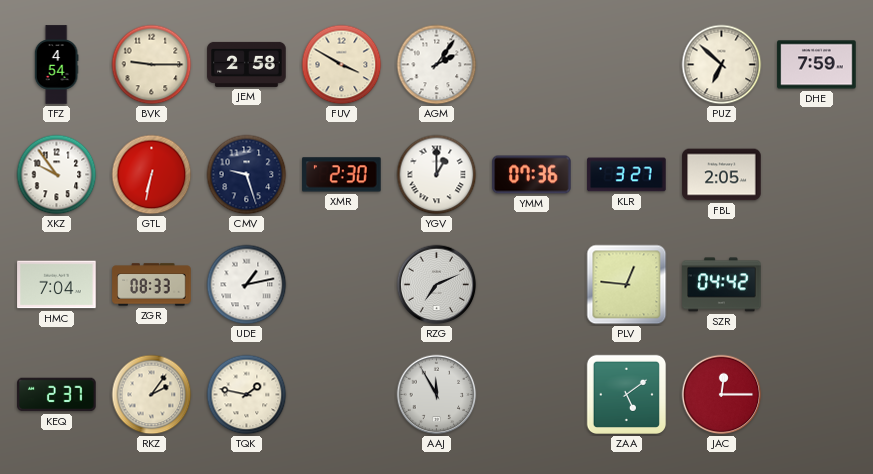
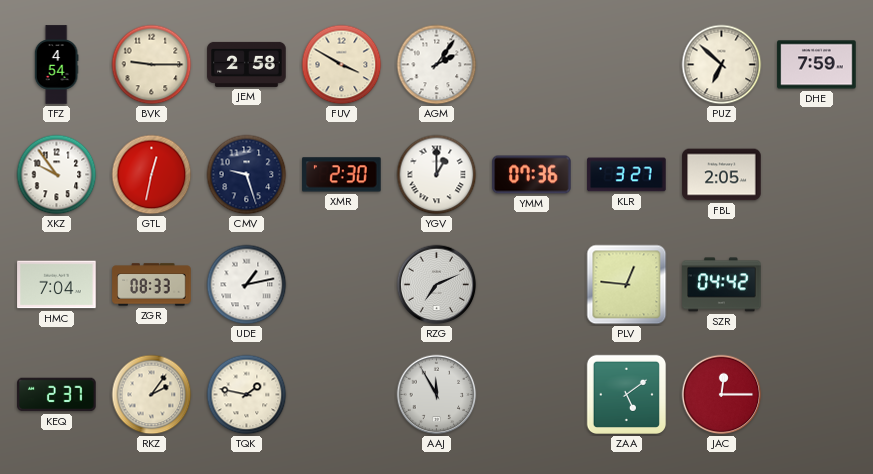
GTL: 6:32 -> 12:32 (152, 175)
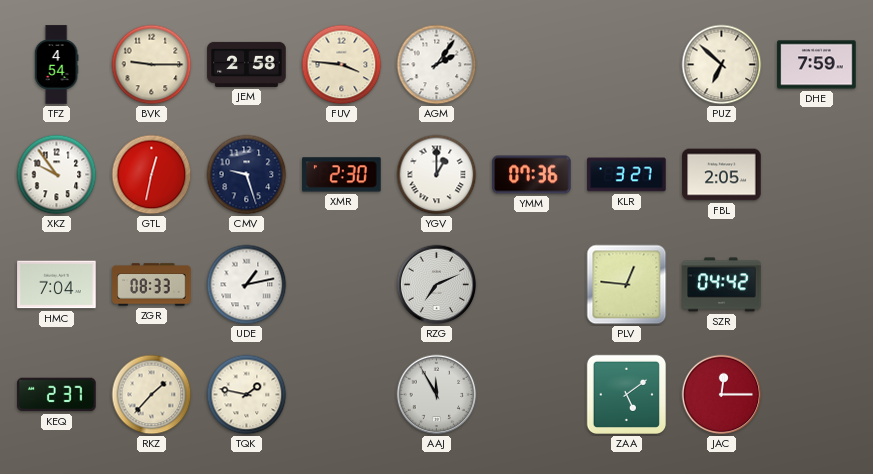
FUV: 3:50 -> 3:46 (342, 65)
RKZ: 2:06 -> 1:37 (152, 395)
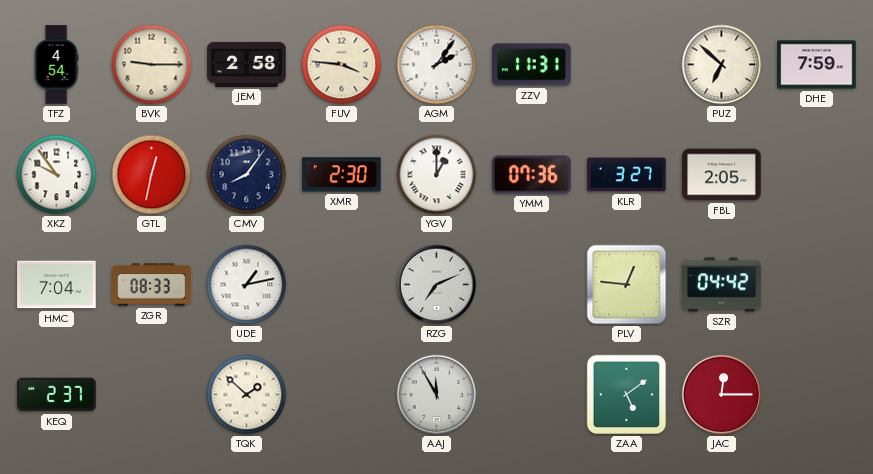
ZZV: none -> 11:31 (532, 65)
CMV: 9:27 -> 8:06 (247, 175)
RKZ: 1:37 -> none (152, 395)
TQK: 1:47 -> 1:52 (247, 395)
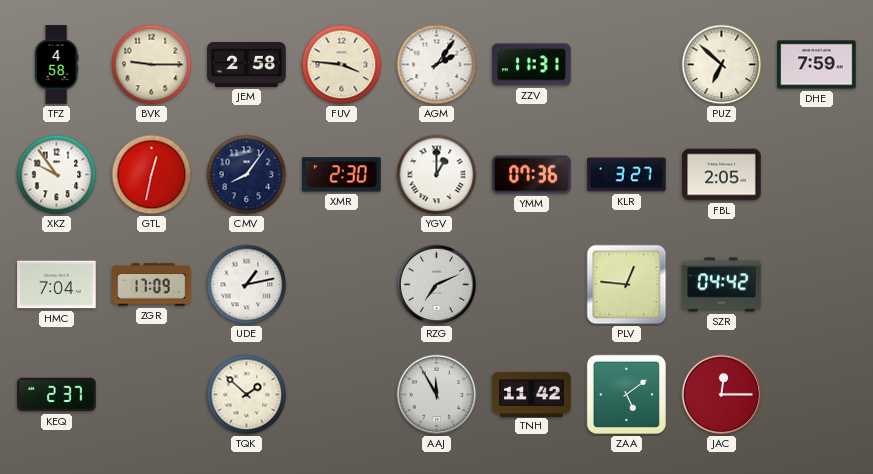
TFZ: 4:54 -> 4:58 (56, 65)
ZGR: 08:33 -> 17:09 (152, 285)
TNH: none -> 11:42 (532, 394)
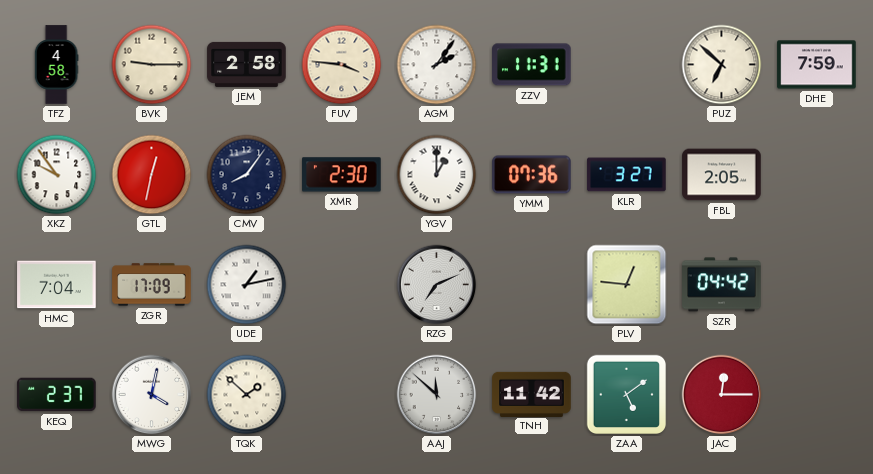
MWG: none -> 4:02 (152, 395)
AAJ: 11:55 -> 11:52 (437, 395)
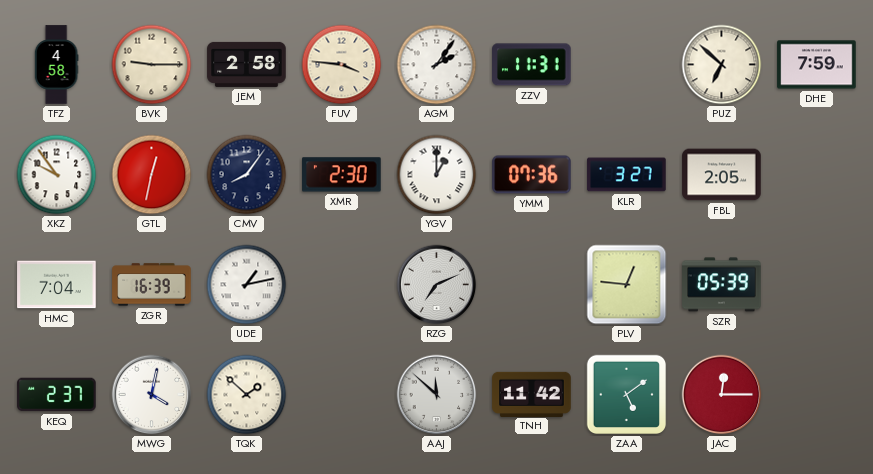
ZGR: 17:09 -> 16:39 (152, 285)
SZR: 04:42 -> 05:39 (722, 285)
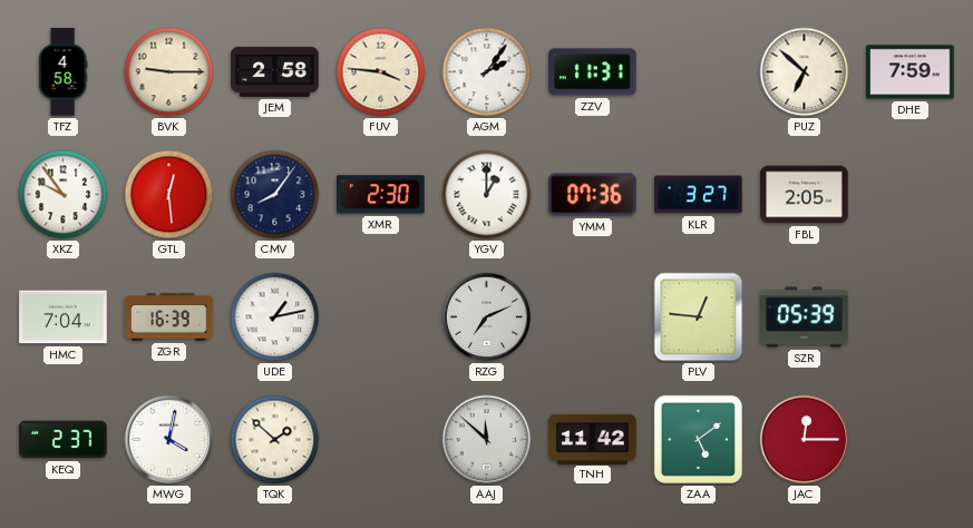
GTL: 12:32 -> 12:29 (169, 195)
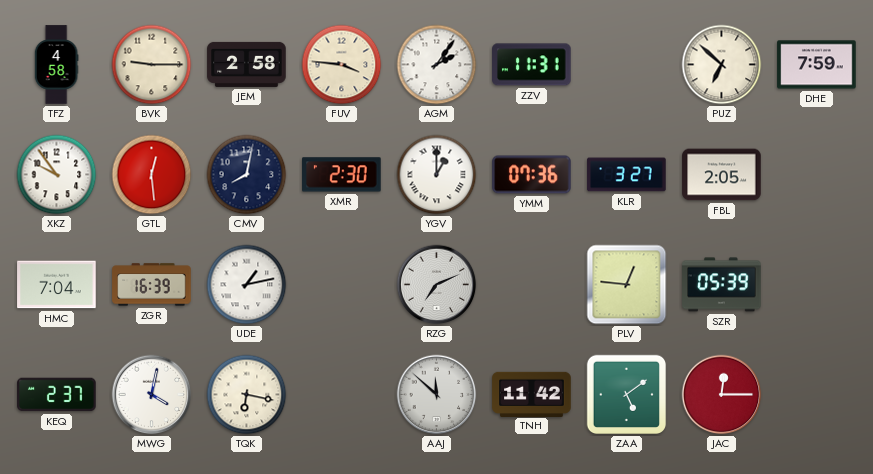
CMV: 8:06 -> 8:02 (247, 175)
TQK: 1:52 -> 6:17 (247, 395)
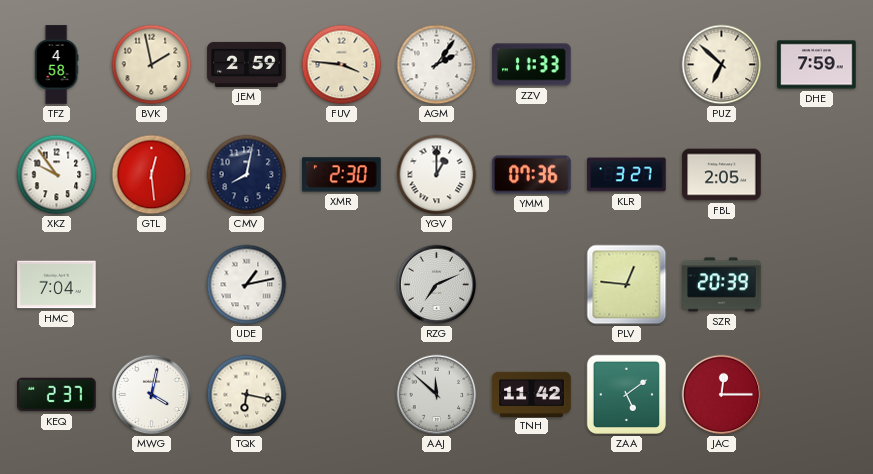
BVK: 9:15 -> 1:58 (152, 65)
JEM: 2:58 -> 2:59 (247, 64)
ZZV: 11:31 -> 11:33 (532, 65)
ZGR: 16:39 -> none (152, 285)
SZR: 05:39 -> 20:39 (722, 285)
